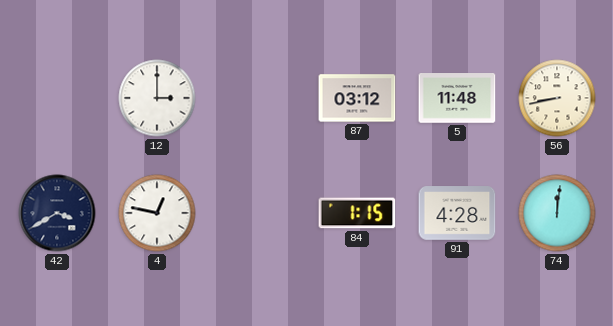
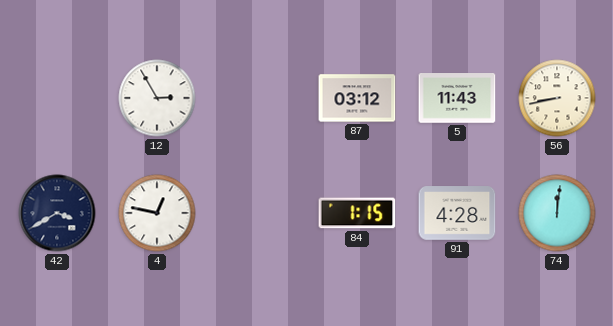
12: 3:00 -> 2:55 (157, 98)
5: 11:48 -> 11:43 (457, 99)
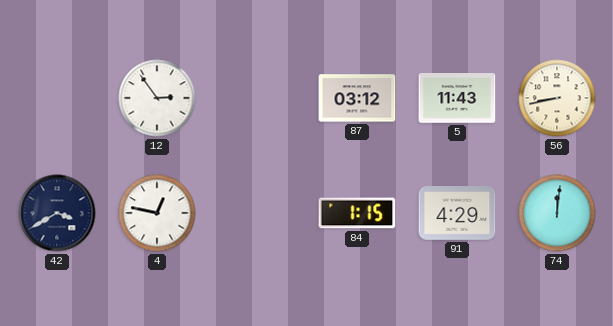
12: 2:55 -> 2:54 (157, 98)
91: 4:28 -> 4:29 (457, 213)
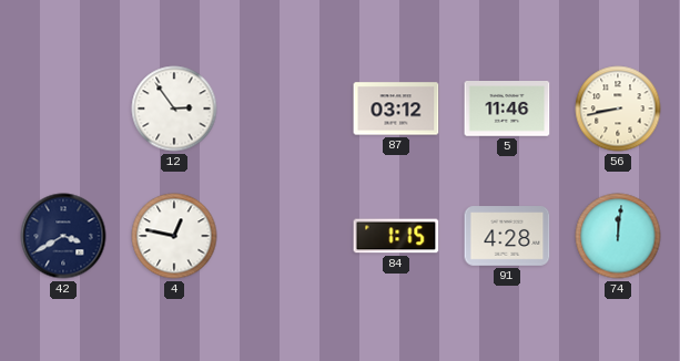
5: 11:43 -> 11:46 (507, 110)
91: 4:29 -> 4:28 (507, 236)
